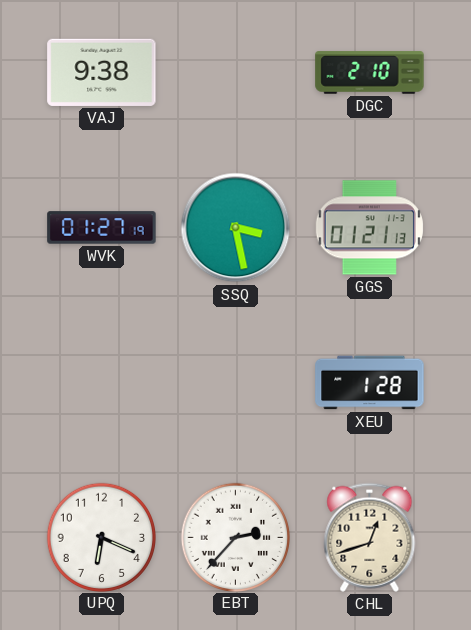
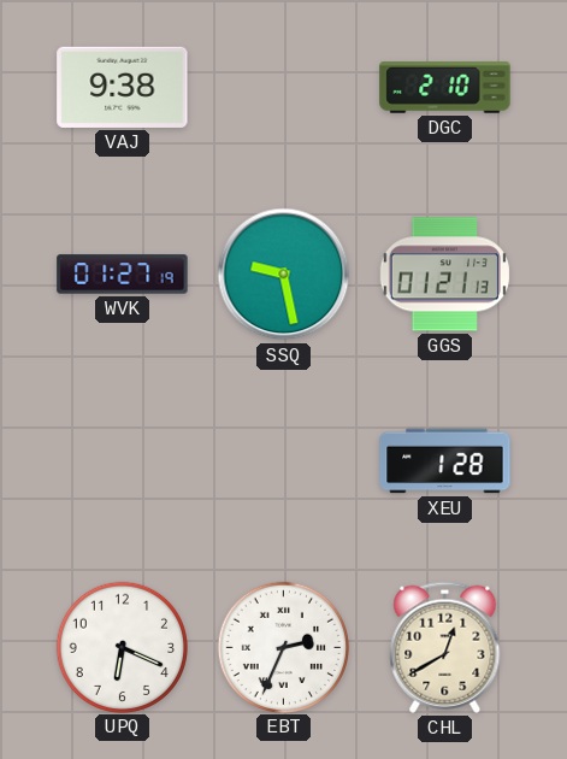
SSQ: 3:28 -> 9:28 (284, 275)
EBT: 2:37 -> 2:34 (283, 647)
CHL: 12:42 -> 12:40 (445, 647)
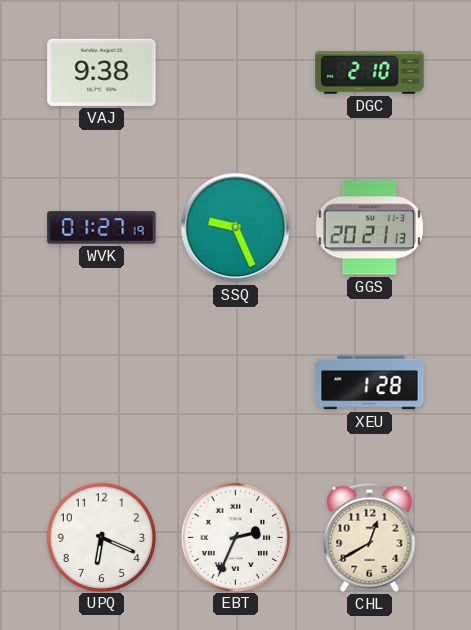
SSQ: 9:28 -> 9:26 (236, 228)
GGS: 01:21 -> 20:21 (369, 228)
